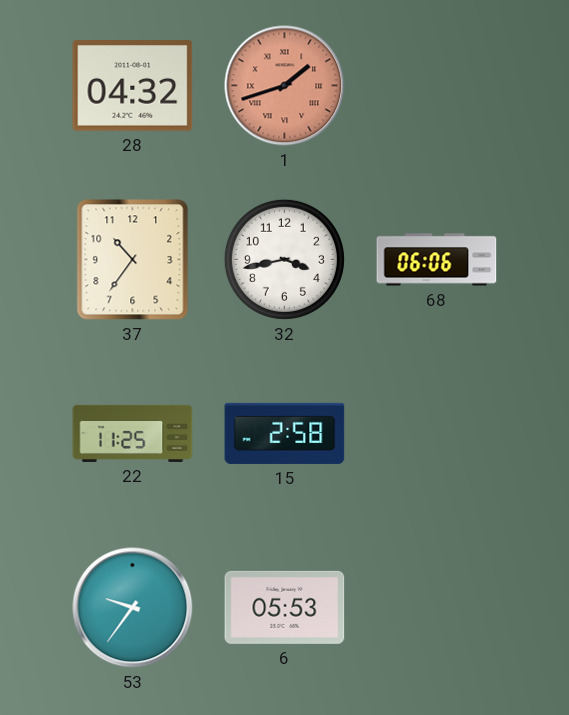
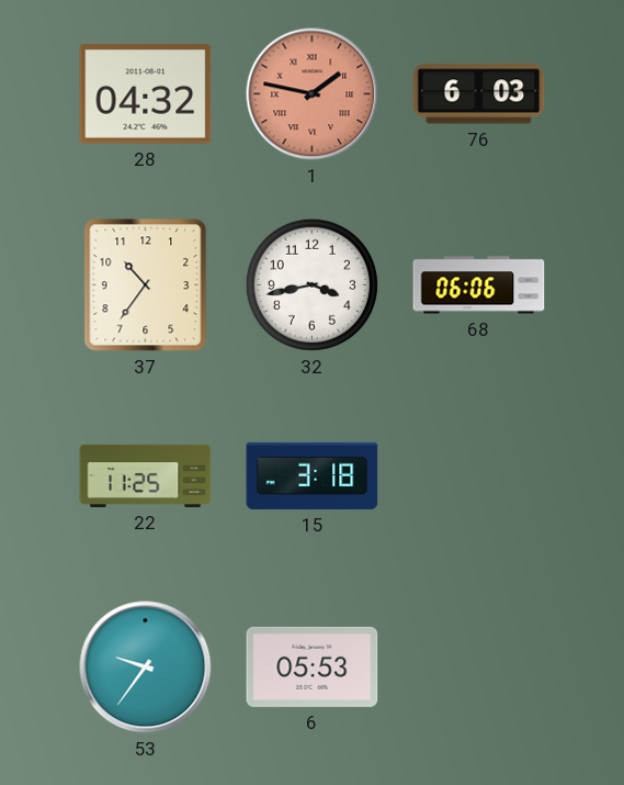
1: 1:42 -> 1:47 (313, 94)
76: none -> 6:03 (479, 94)
15: 2:58 -> 3:18 (313, 475)
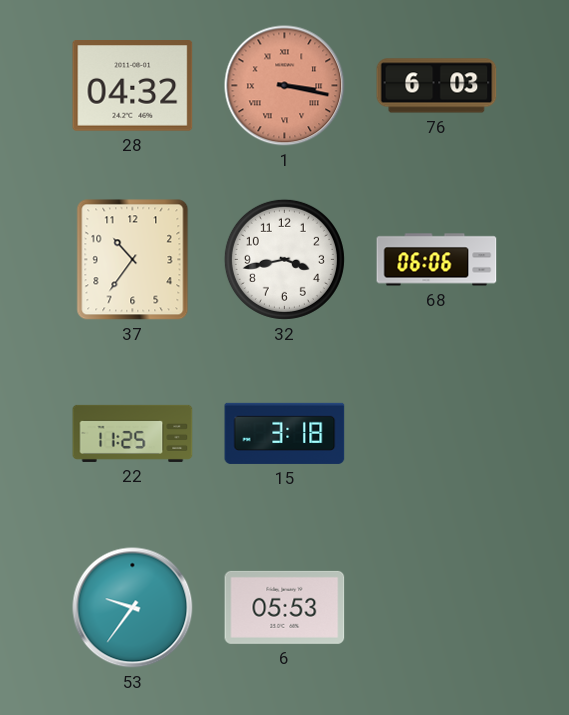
1: 1:47 -> 3:17 (285, 86)
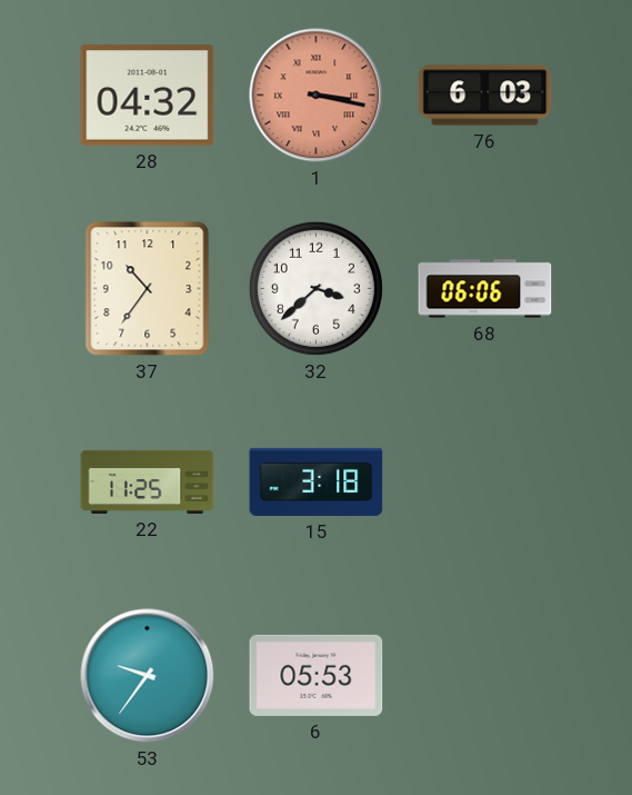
32: 3:43 -> 3:38 (315, 288)
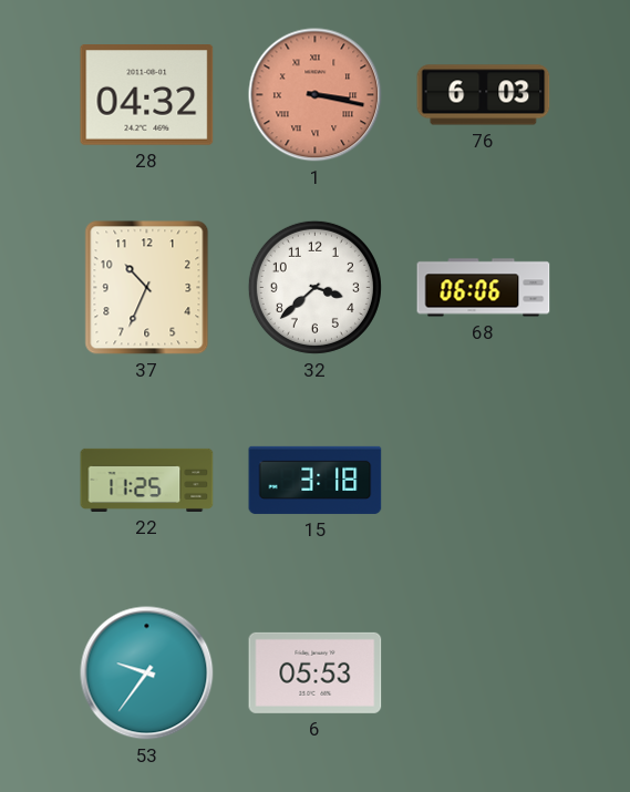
37: 10:36 -> 10:34 (147, 288)
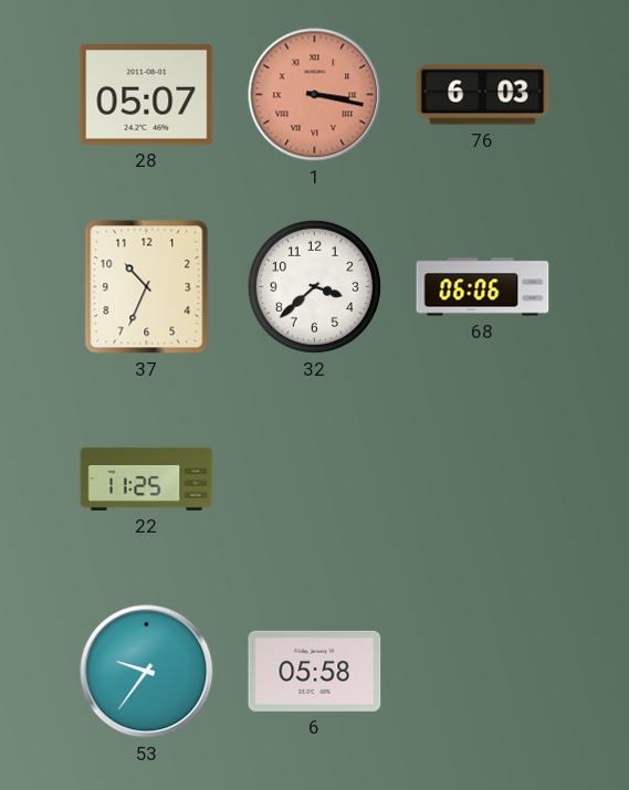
28: 04:32 -> 05:07 (147, 95)
15: 3:18 -> none (316, 480)
6: 05:53 -> 05:58 (315, 671)
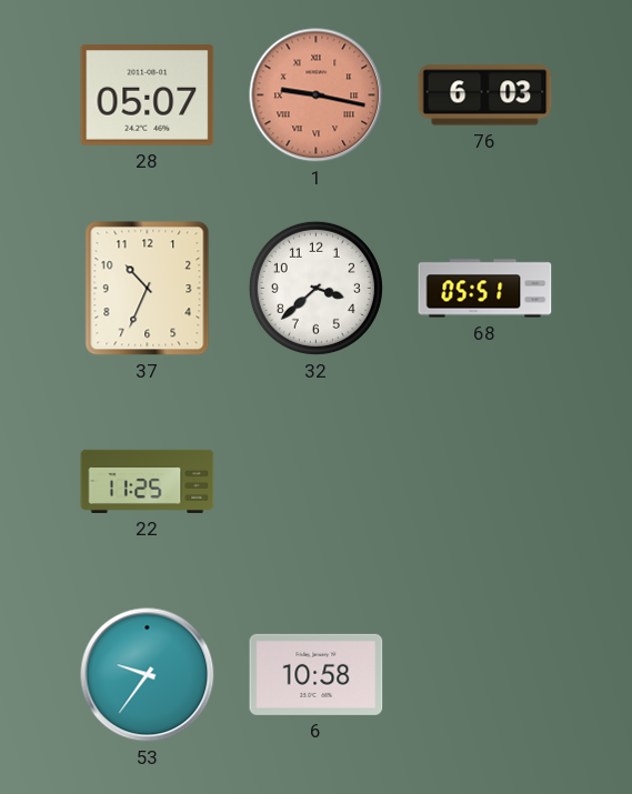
1: 3:17 -> 9:17 (317, 96)
68: 06:06 -> 05:51 (485, 289)
6: 05:58 -> 10:58 (317, 674)
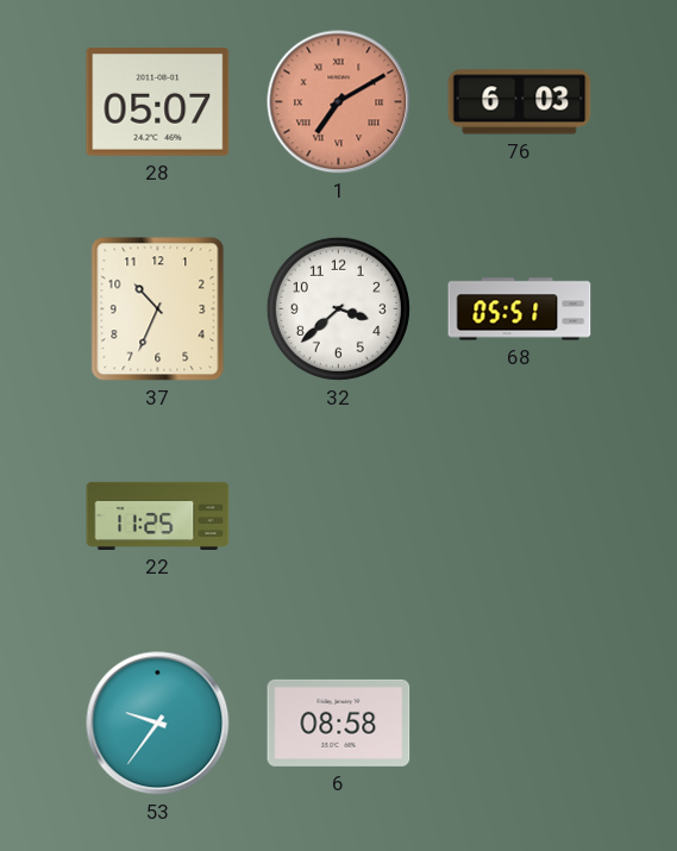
1: 9:17 -> 7:10 (339, 102)
6: 10:58 -> 08:58 (339, 722)
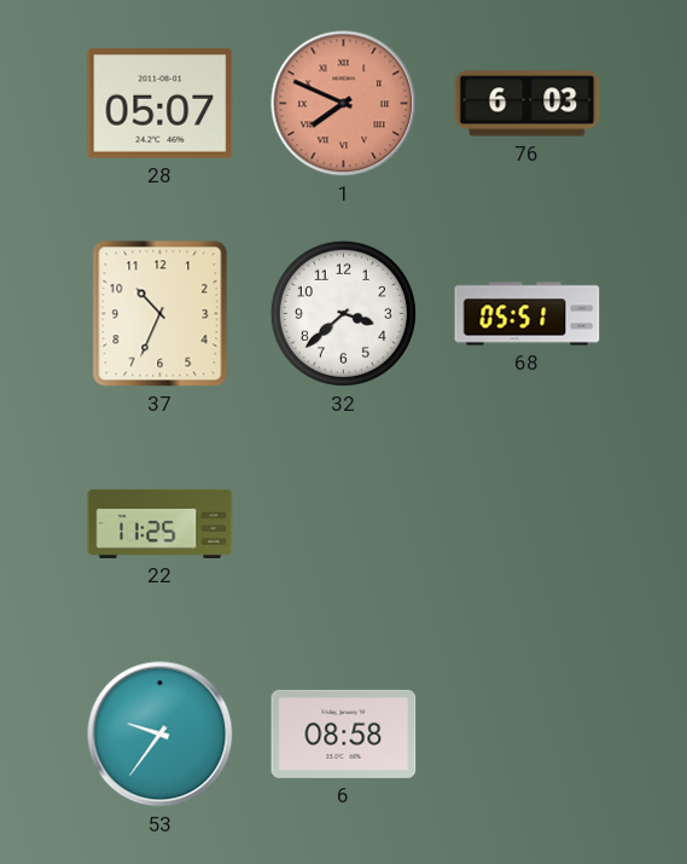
1: 7:10 -> 7:49 (344, 104)
